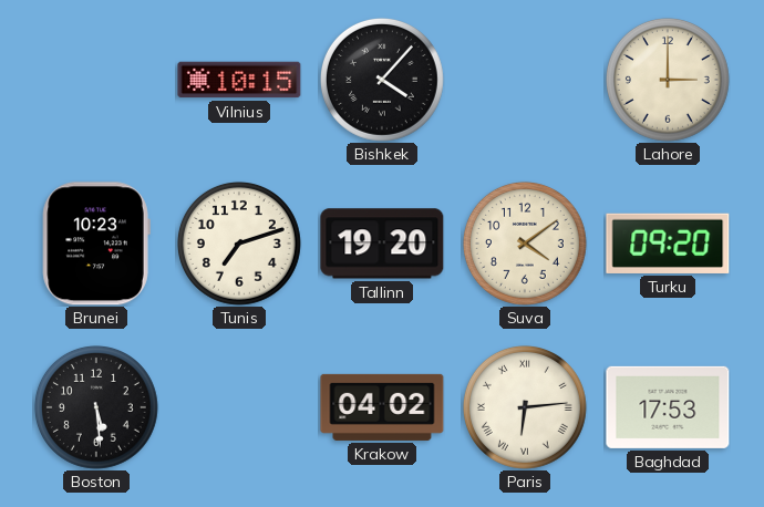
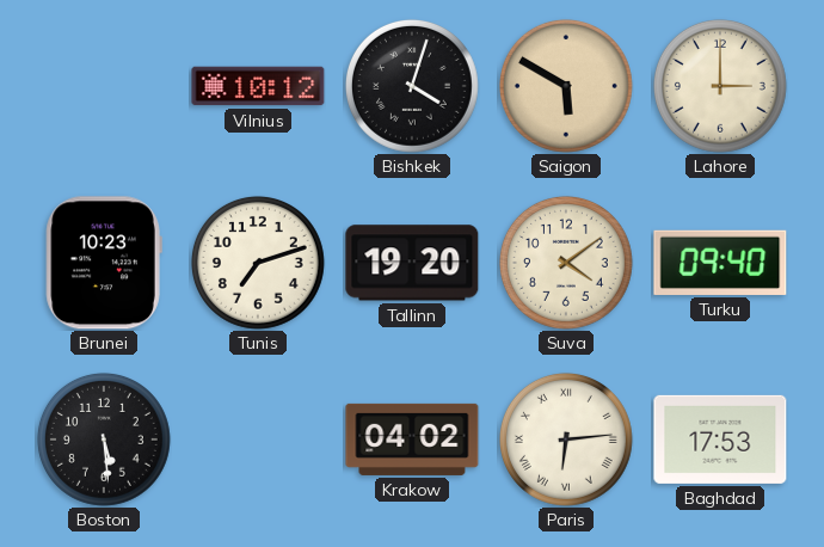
Vilnius: 10:15 -> 10:12 (258, 86)
Bishkek: 4:07 -> 4:03 (412, 86)
Saigon: none -> 5:50 (566, 86)
Turku: 09:20 -> 09:40 (720, 263)
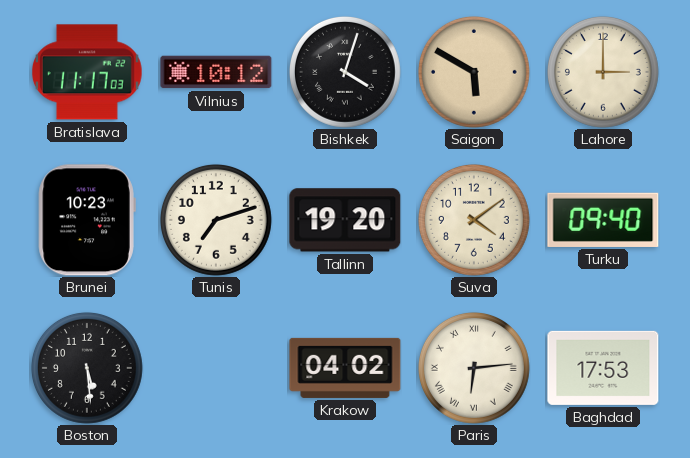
Bratislava: none -> 11:17 (87, 72)
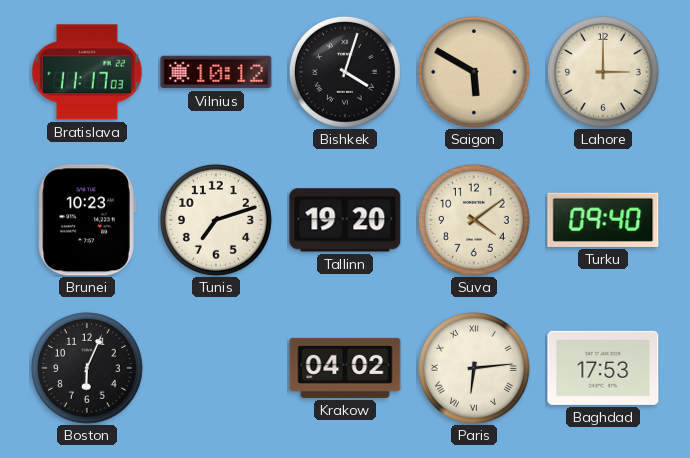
Boston: 5:29 -> 6:04 (87, 368)
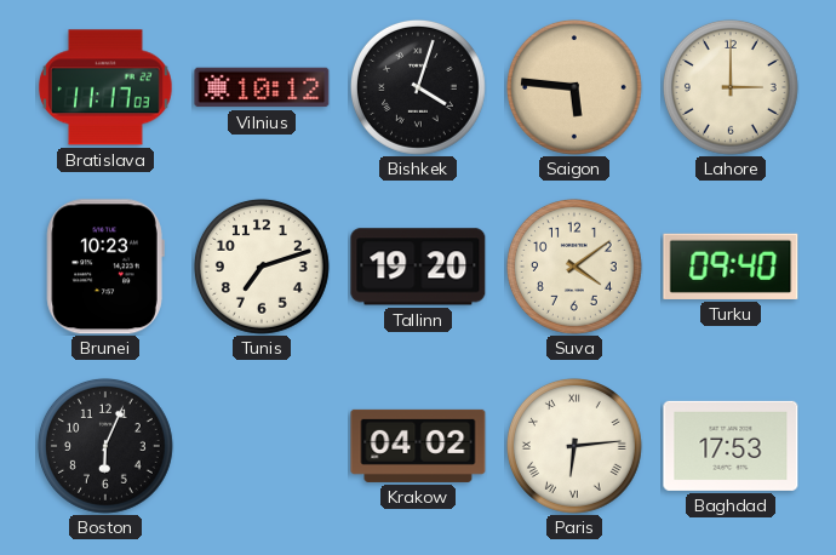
Saigon: 5:50 -> 5:46 (574, 87)
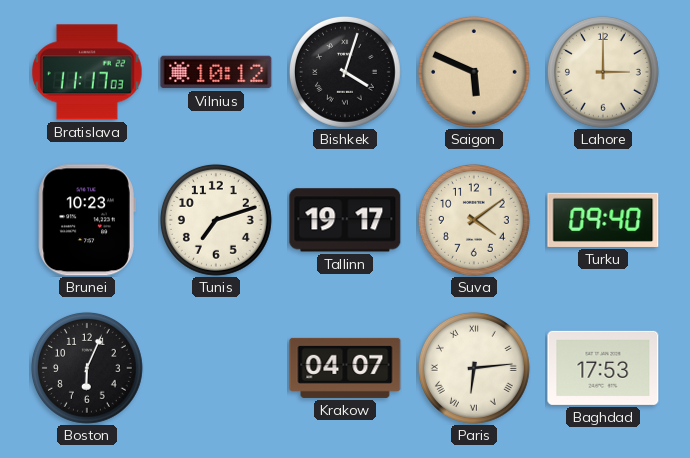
Saigon: 5:46 -> 5:49 (474, 72)
Tallinn: 19:20 -> 19:17 (345, 220)
Krakow: 04:02 -> 04:07 (345, 368)
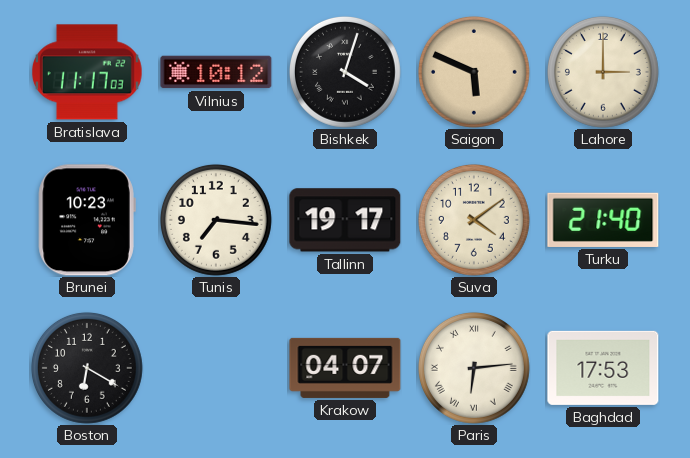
Tunis: 7:12 -> 7:16 (216, 220)
Turku: 09:40 -> 21:40 (603, 220)
Boston: 6:04 -> 6:20 (87, 368)
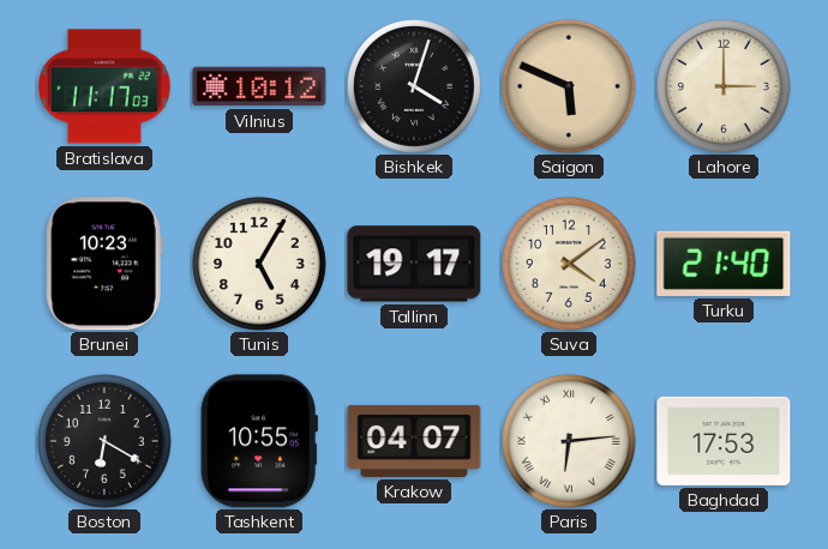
Tunis: 7:16 -> 5:05 (259, 264)
Tashkent: none -> 10:55 (259, 441)
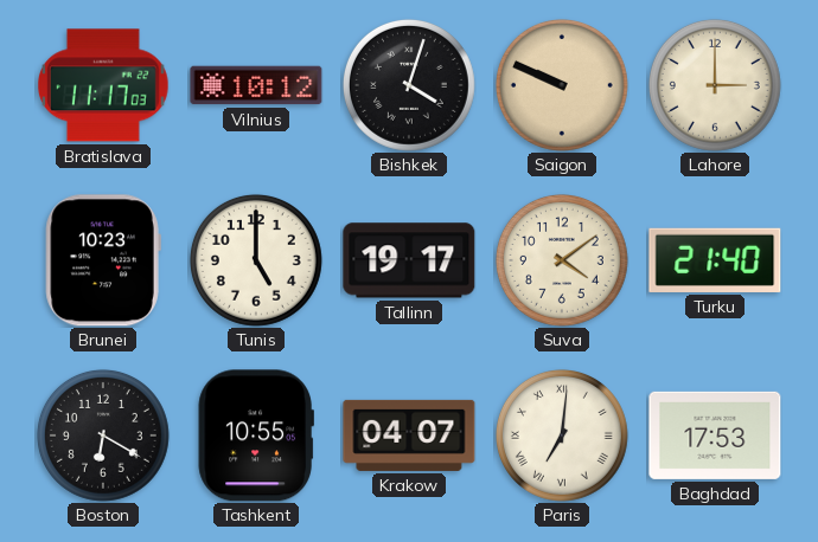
Saigon: 5:49 -> 9:49 (562, 85)
Tunis: 5:05 -> 5:00 (256, 260)
Paris: 6:14 -> 7:01 (562, 435)
